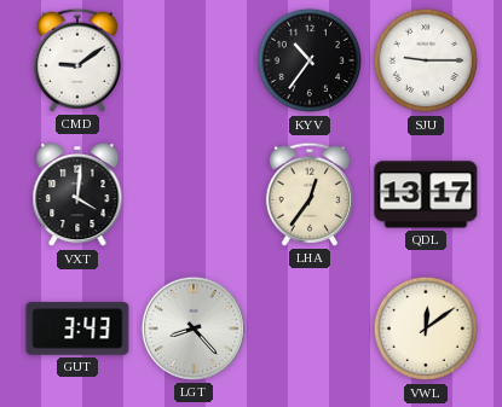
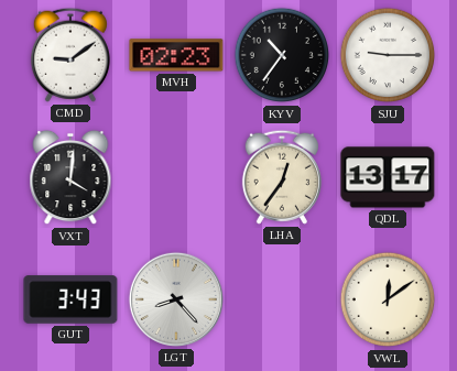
MVH: none -> 02:23 (176, 55)
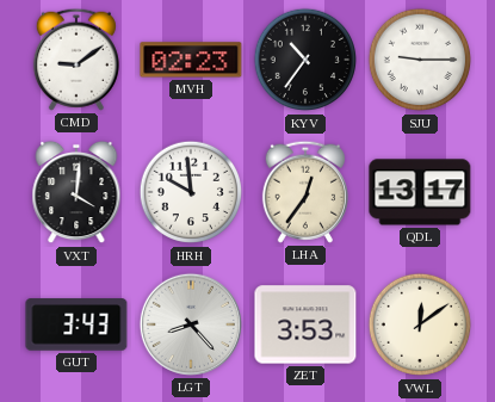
HRH: none -> 9:59 (191, 192)
ZET: none -> 3:53 (305, 324)
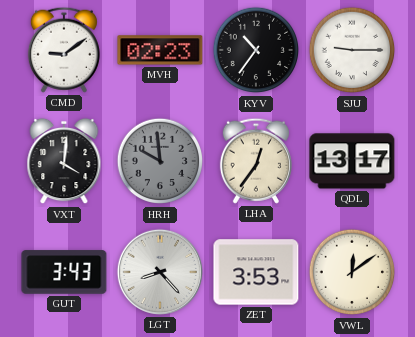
HRH dial: white -> grey (160, 161)
